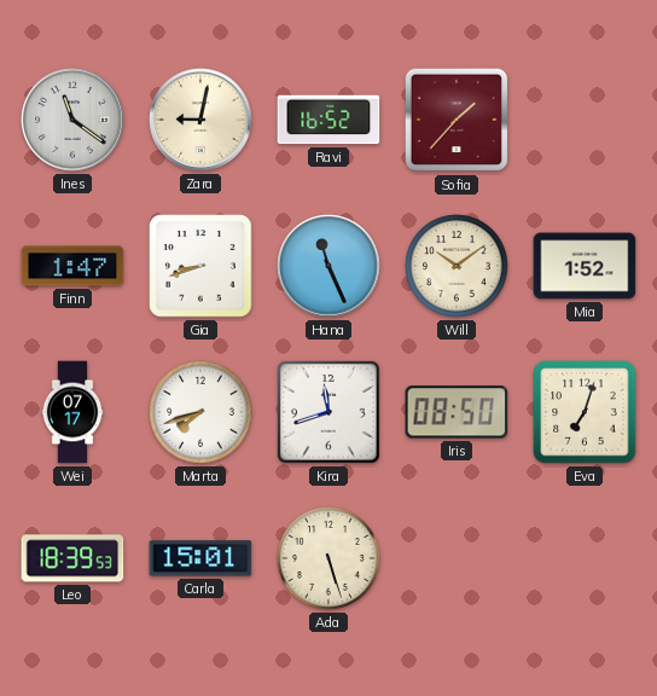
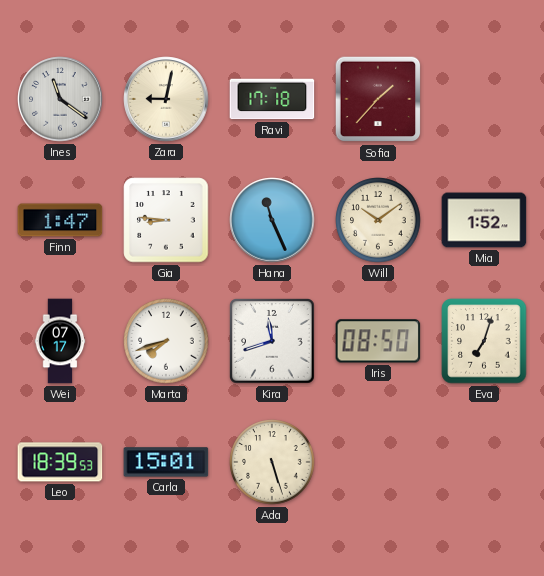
Ravi: 16:52 -> 17:18 (272, 99)
Gia: 8:42 -> 8:46 (166, 220)
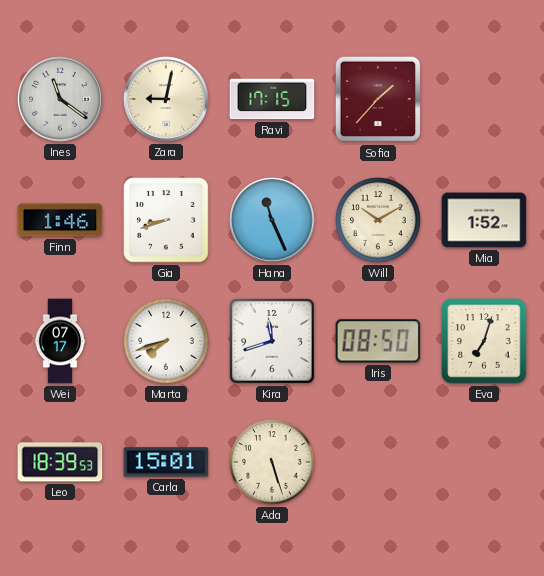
Ravi: 17:18 -> 17:15 (272, 99)
Finn: 1:47 -> 1:46 (60, 220)
Gia: 8:46 -> 8:42 (166, 220)
Will: 10:09 -> 10:10 (378, 220)
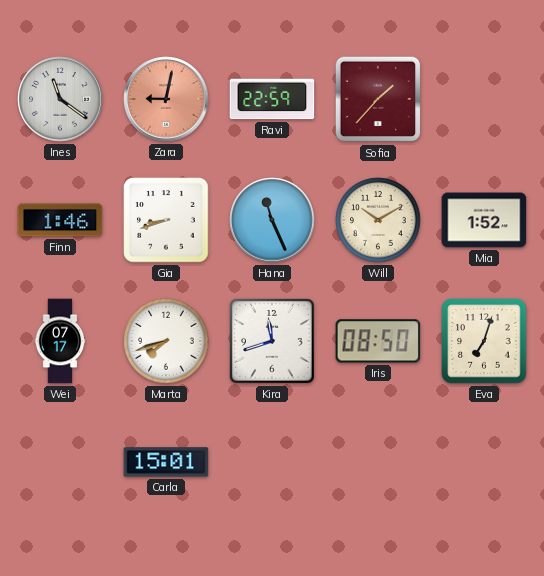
Zara dial: cream -> salmon (166, 99)
Ravi: 17:15 -> 22:59 (272, 99)
Leo: 18:39 -> none (60, 462)
Ada: 5:27 -> none (272, 462)
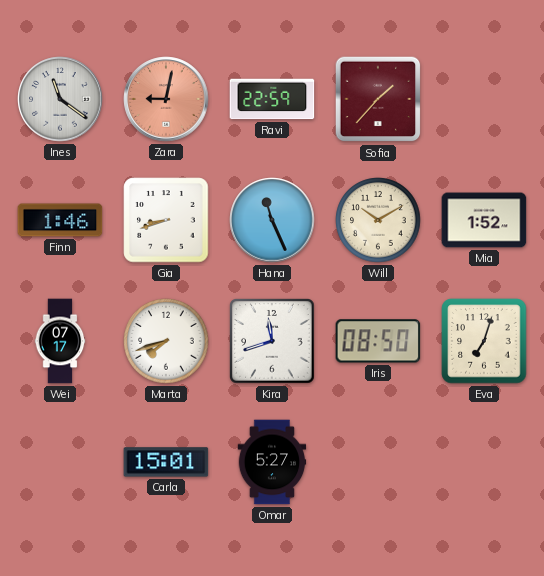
Omar: none -> 5:27 (272, 462)
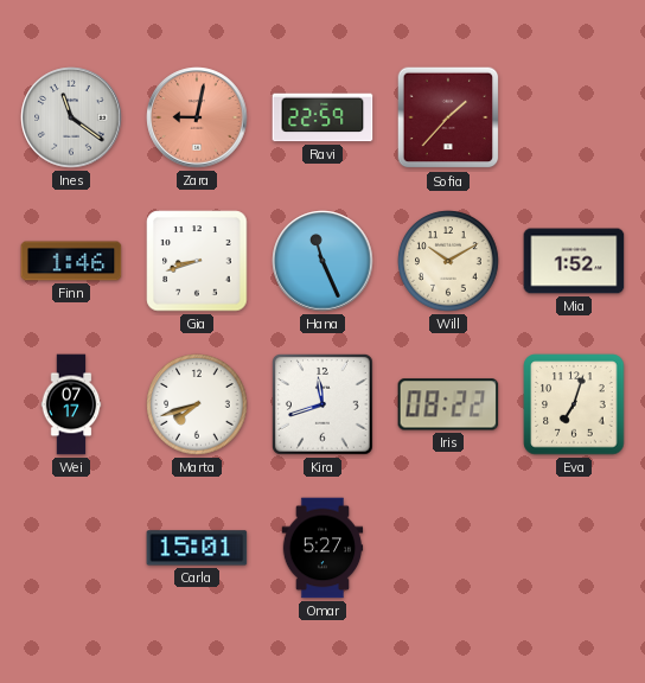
Iris: 08:50 -> 08:22 (448, 404)
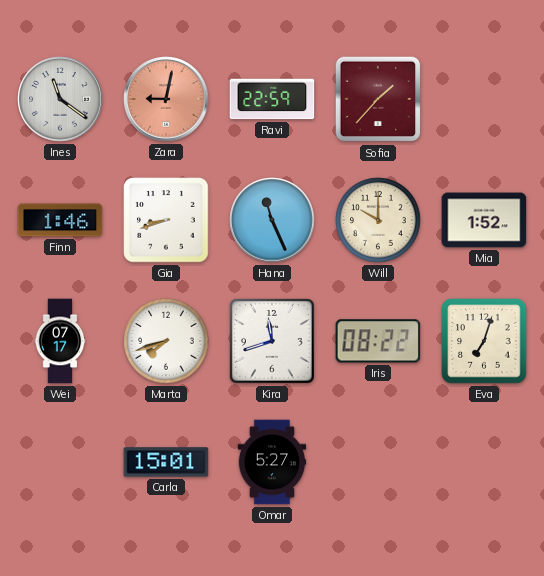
Will: 10:10 -> 10:00 (378, 220)
